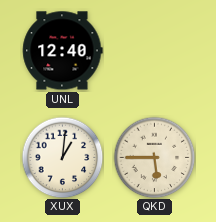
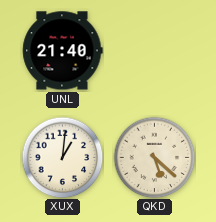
UNL: 12:40 -> 21:40 (63, 51)
QKD: 5:45 -> 5:22 (154, 157)
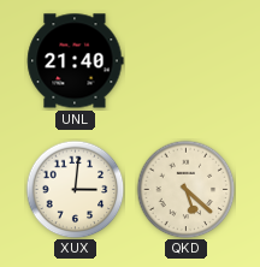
XUX: 1:01 -> 3:01 (75, 189)
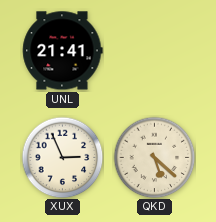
UNL: 21:40 -> 21:41 (63, 51)
XUX: 3:01 -> 2:56 (62, 157)
